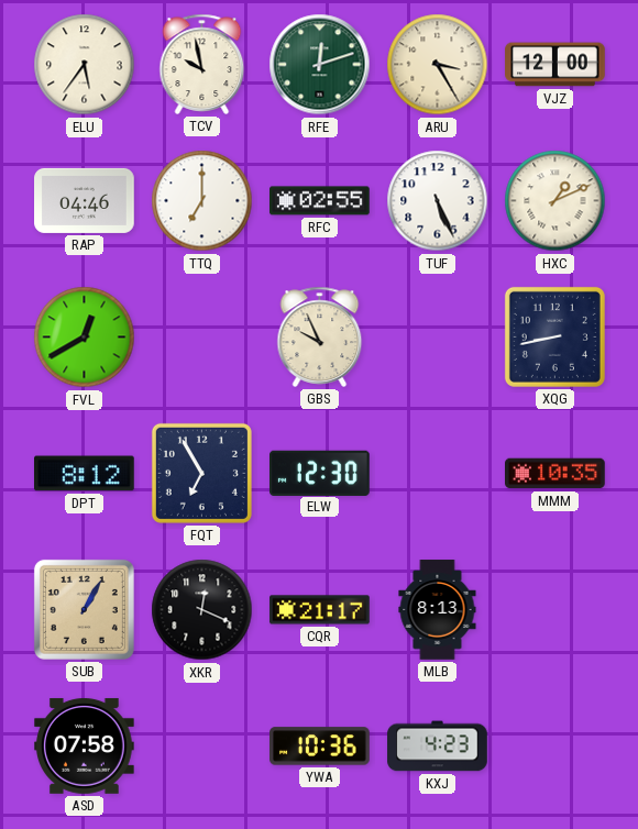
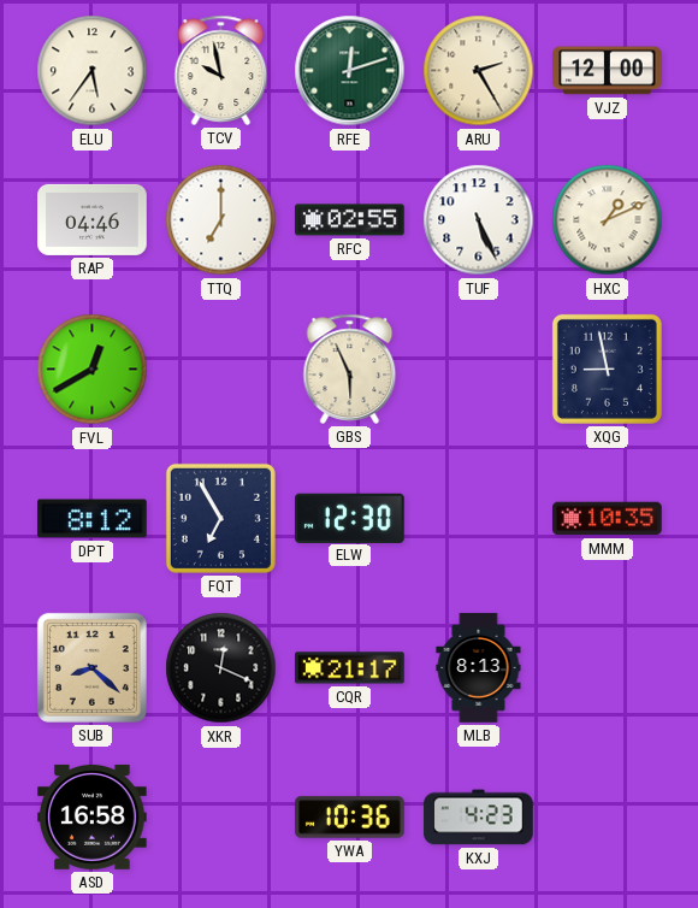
ARU: 3:25 -> 2:25 (479, 71)
GBS: 9:56 -> 5:56 (350, 368)
XQG: 8:43 -> 8:58 (607, 368)
SUB: 1:05 -> 8:22 (91, 667)
ASD: 07:58 -> 16:58 (93, 816)
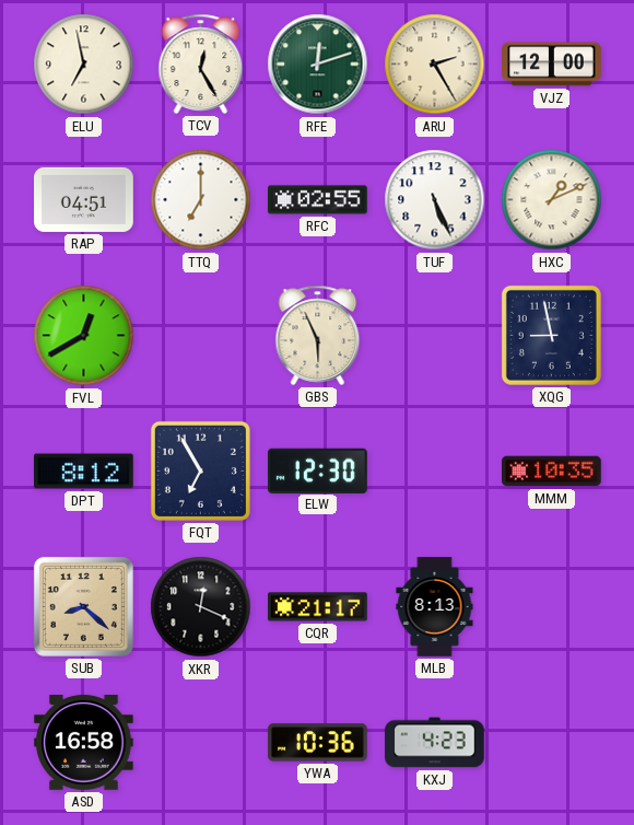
ELU: 5:36 -> 6:58 (84, 65)
TCV: 9:58 -> 12:25 (201, 63)
RAP: 04:46 -> 04:51 (84, 199)
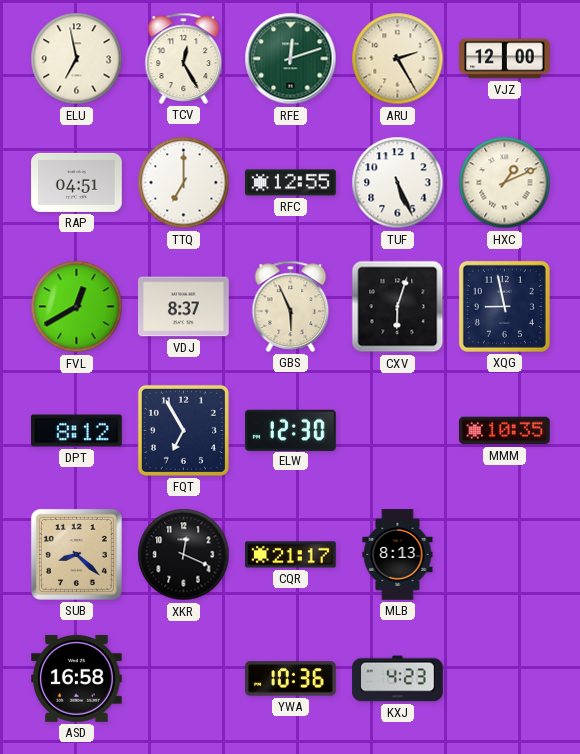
RFC: 02:55 -> 12:55 (291, 183)
VDJ: none -> 8:37 (184, 307)
CXV: none -> 6:03 (398, 307)
